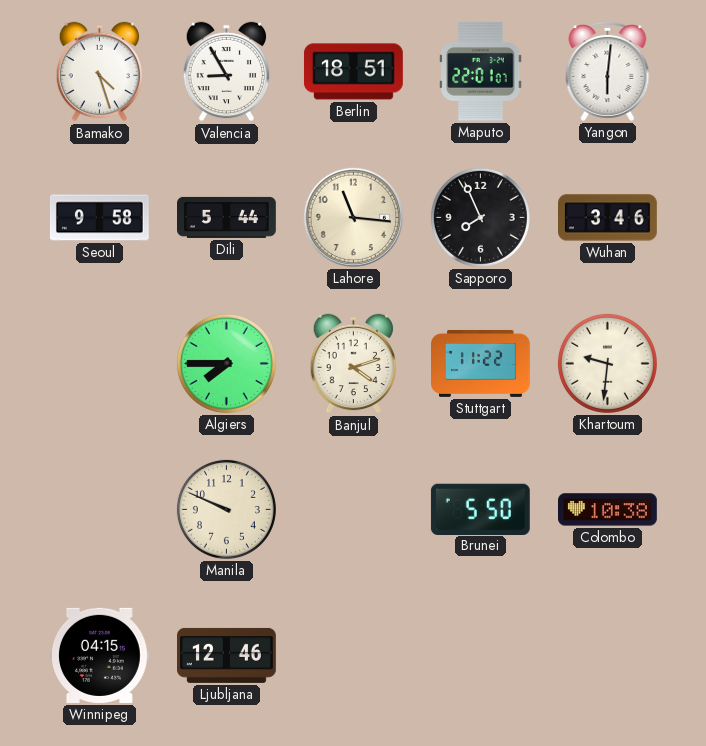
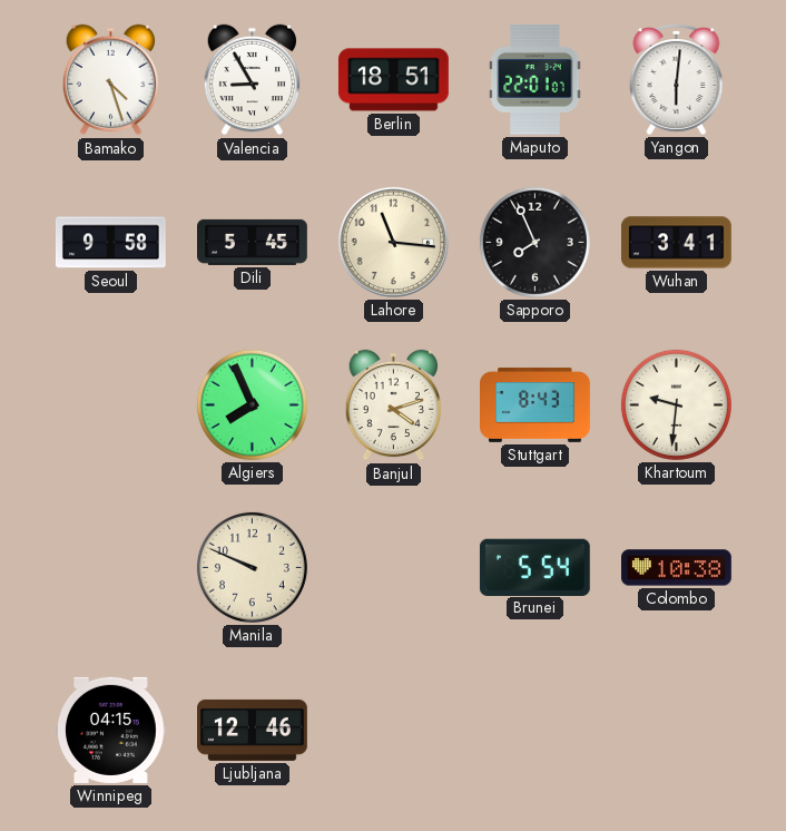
Dili: 5:44 -> 5:45 (253, 242)
Wuhan: 3:46 -> 3:41 (677, 243)
Algiers: 7:45 -> 7:56 (252, 404)
Stuttgart: 11:22 -> 8:43 (536, 404)
Brunei: 5:50 -> 5:54 (534, 567)
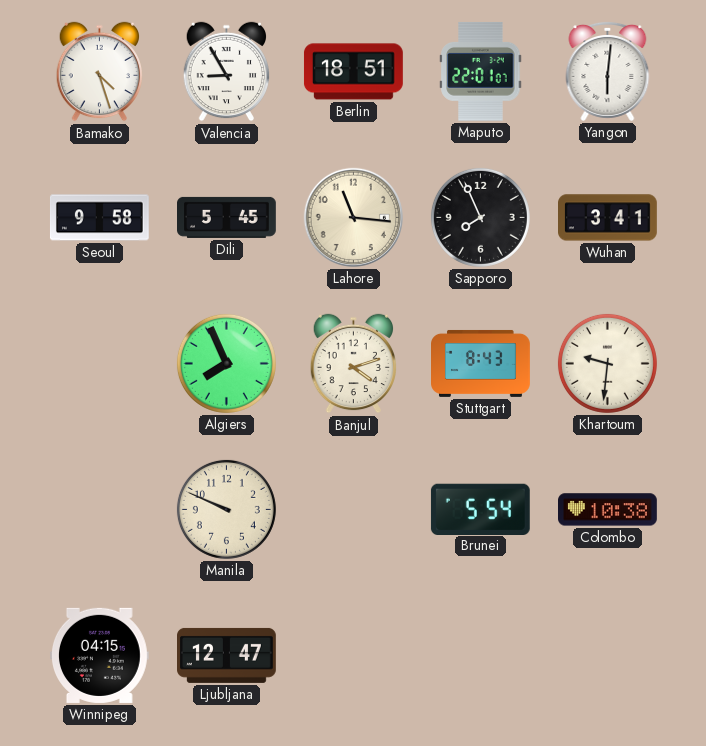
Ljubljana: 12:46 -> 12:47 (227, 655)
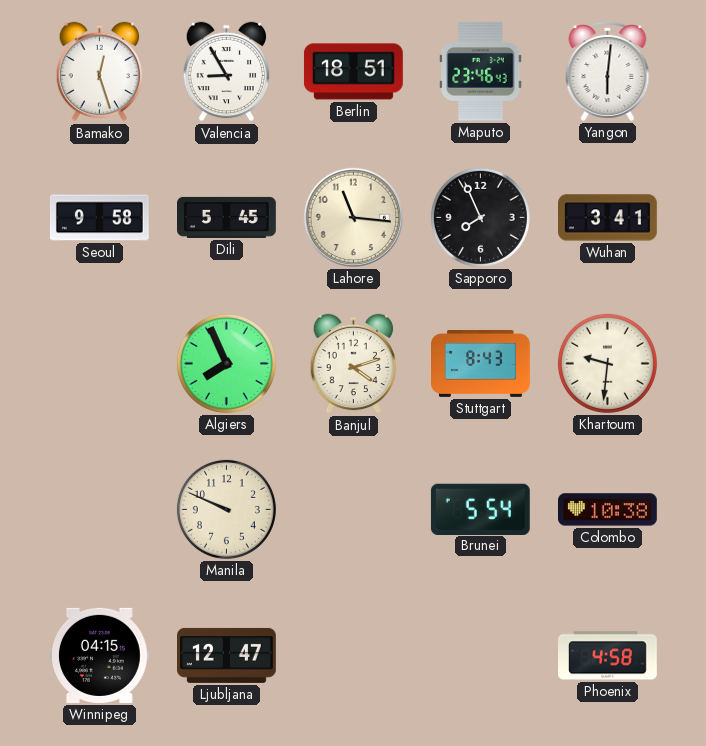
Bamako: 4:27 -> 12:27 (99, 72)
Maputo: 22:01 -> 23:46 (481, 71)
Phoenix: none -> 4:58 (608, 656)
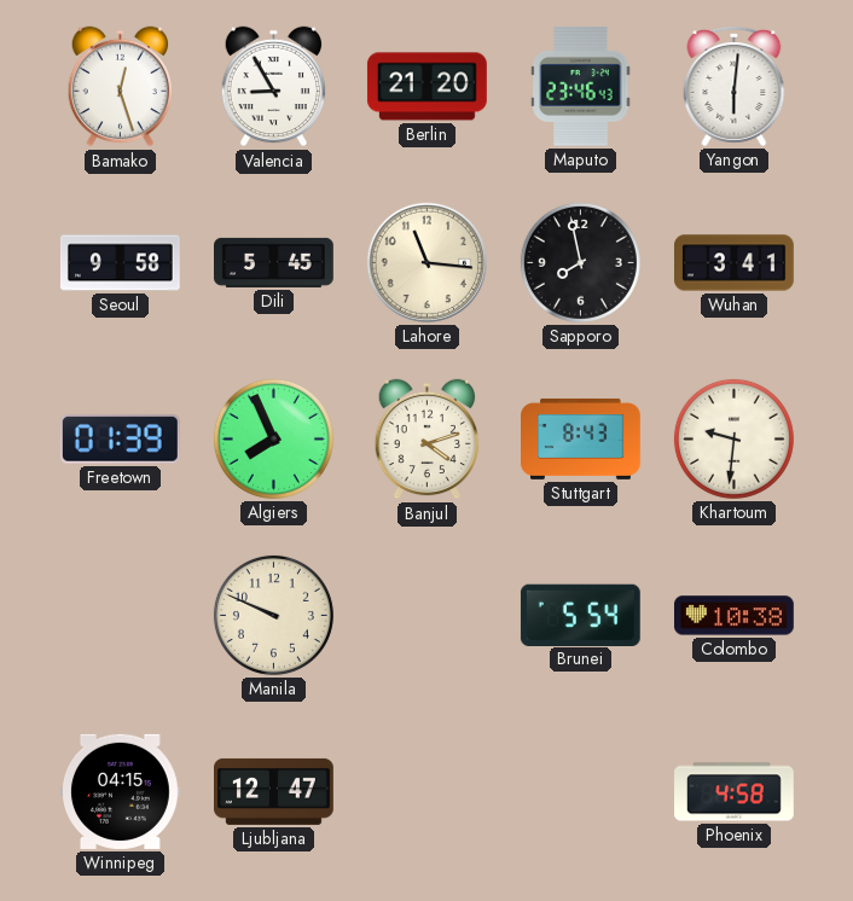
Berlin: 18:51 -> 21:20 (426, 87)
Sapporo: 7:56 -> 7:58 (580, 262)
Freetown: none -> 01:39 (120, 440)
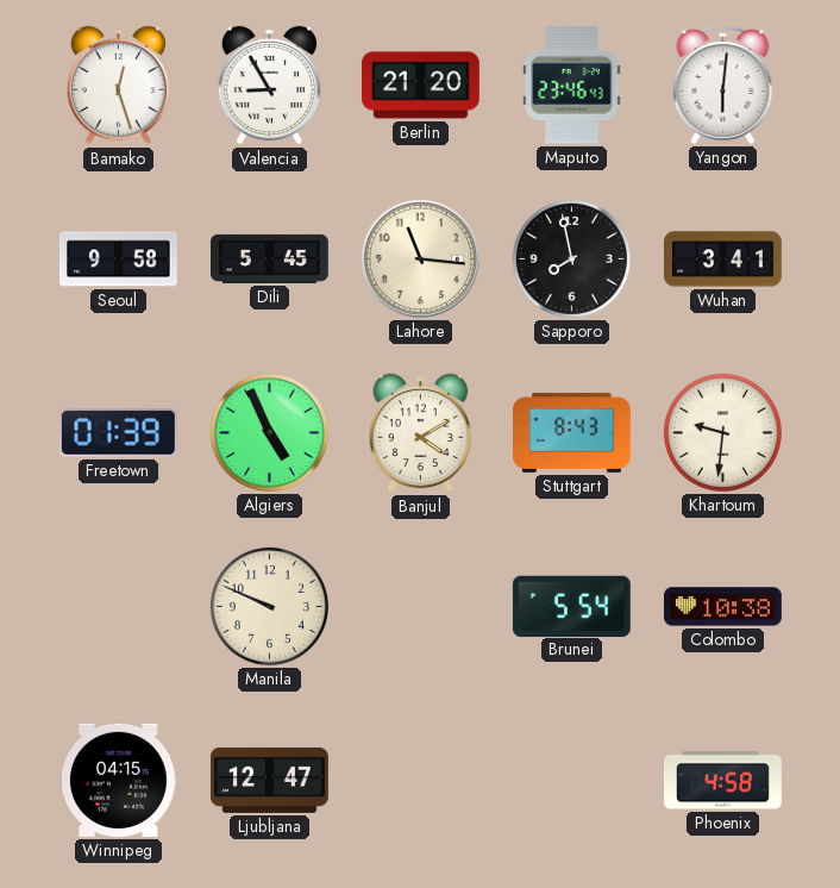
Algiers: 7:56 -> 4:56 (269, 432)
Banjul: 4:12 -> 4:10 (420, 433)
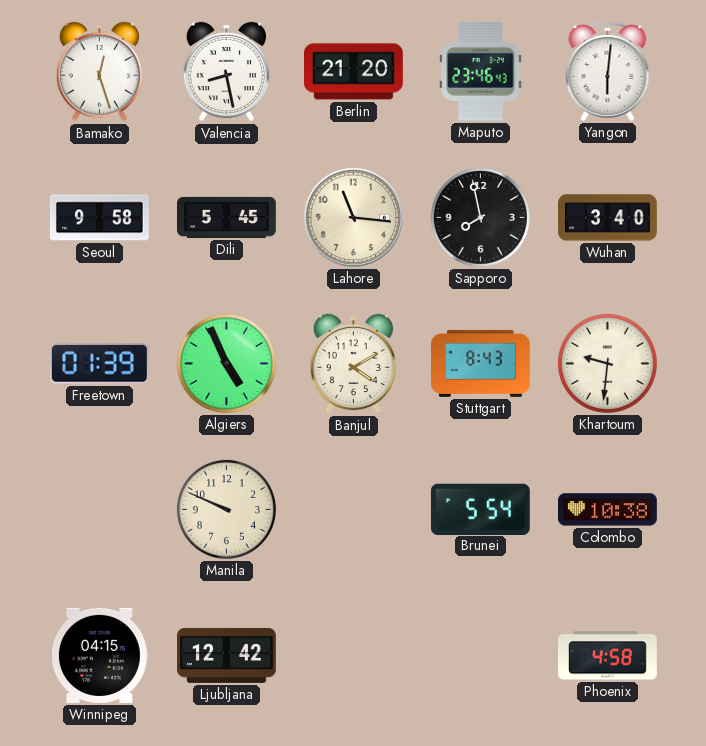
Valencia: 8:55 -> 8:28 (226, 72)
Wuhan: 3:41 -> 3:40 (608, 218)
Ljubljana: 12:47 -> 12:42 (227, 655)
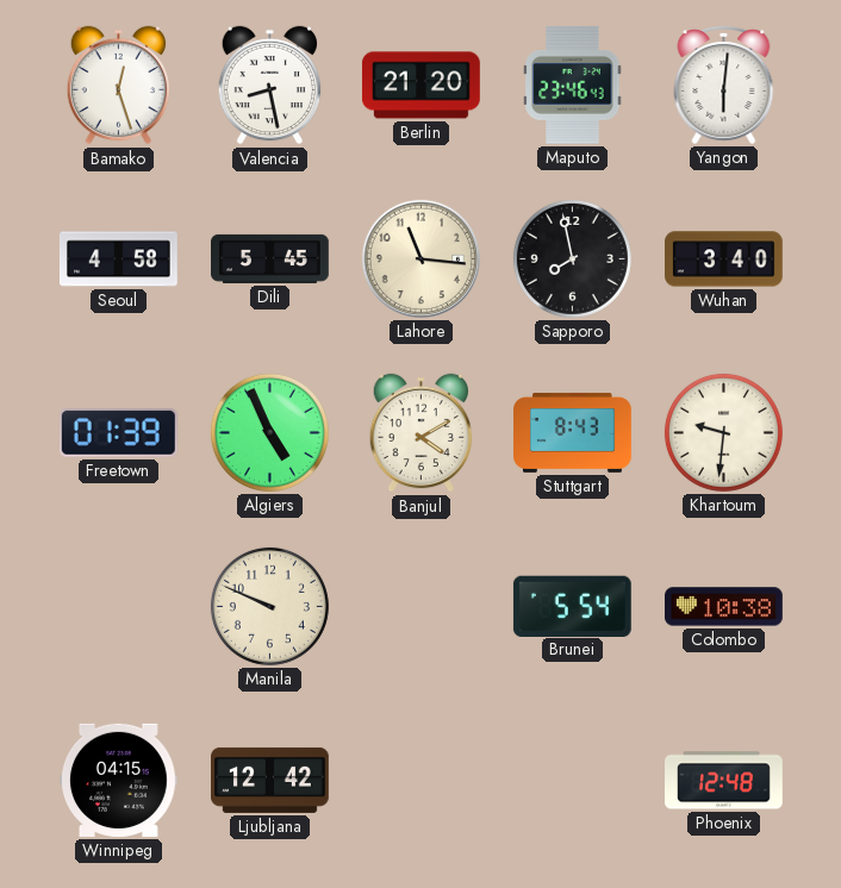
Seoul: 9:58 -> 4:58 (118, 259)
Phoenix: 4:58 -> 12:48 (724, 781)
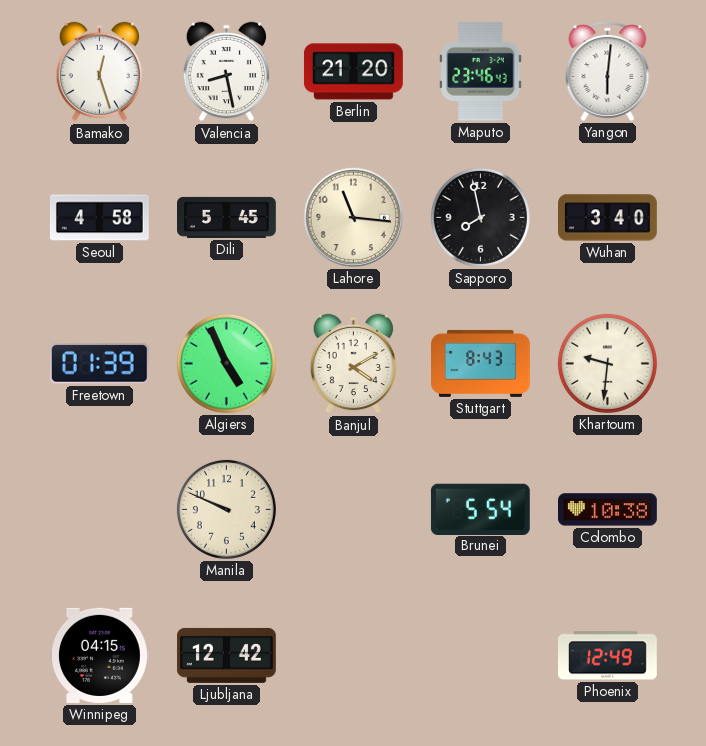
Phoenix: 12:48 -> 12:49 (608, 656)
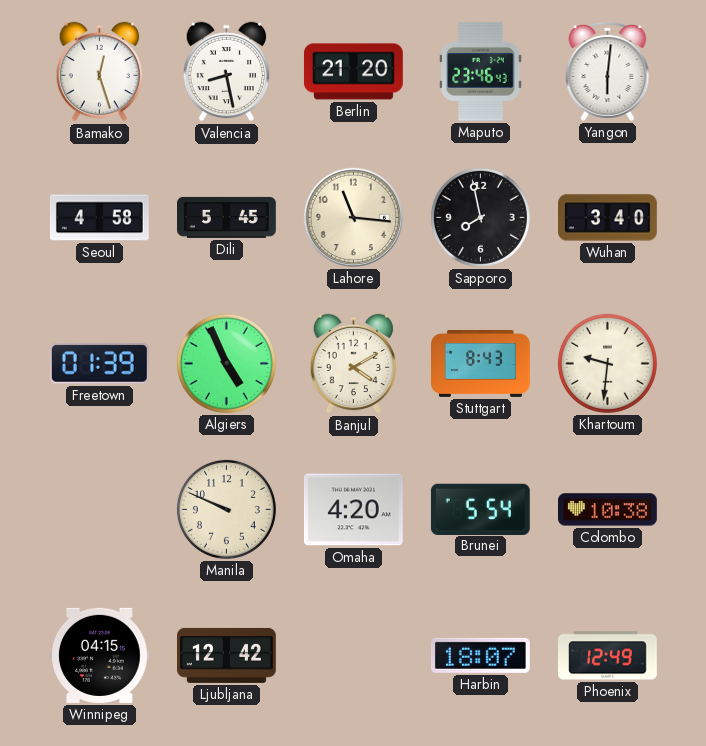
Omaha: none -> 4:20 (353, 510)
Harbin: none -> 18:07 (480, 655)
